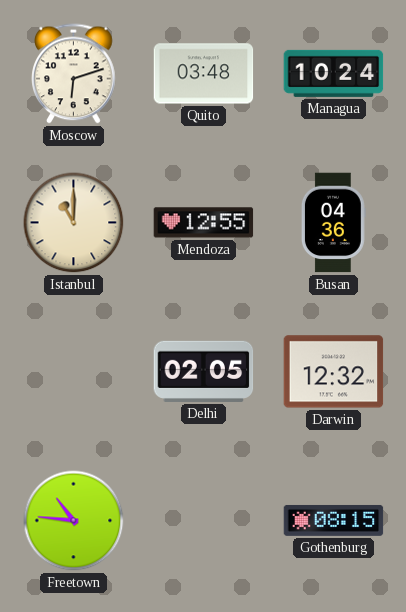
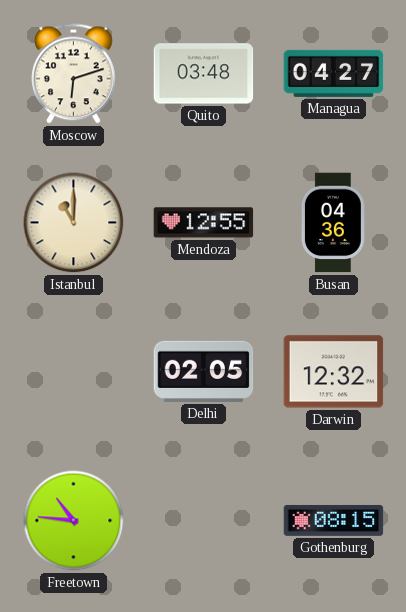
Managua: 10:24 -> 04:27 (334, 73)
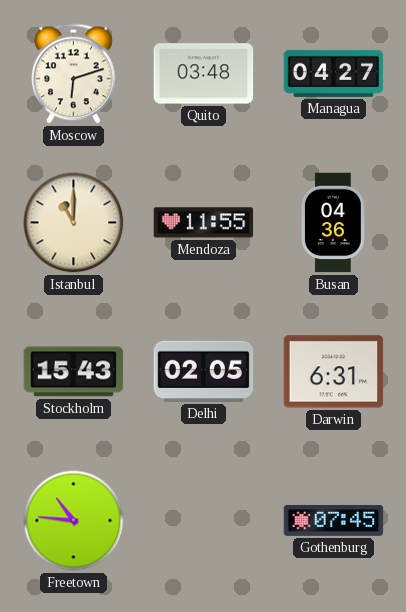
Mendoza: 12:55 -> 11:55 (204, 223)
Stockholm: none -> 15:43 (74, 372)
Darwin: 12:32 -> 6:31 (334, 372)
Gothenburg: 08:15 -> 07:45 (334, 520)
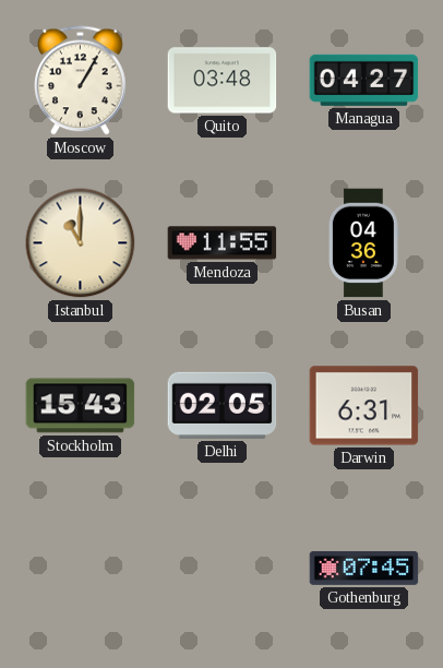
Moscow: 6:12 -> 1:05 (81, 81)
Freetown: 10:46 -> none (74, 521)
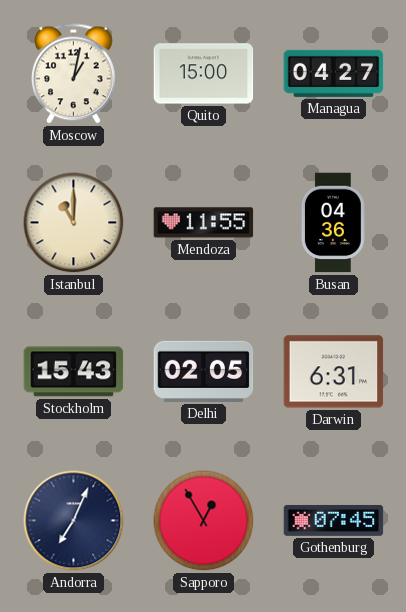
Moscow: 1:05 -> 1:02 (74, 74)
Quito: 03:48 -> 15:00 (204, 74)
Andorra: none -> 7:04 (74, 521)
Sapporo: none -> 12:55 (204, 521)
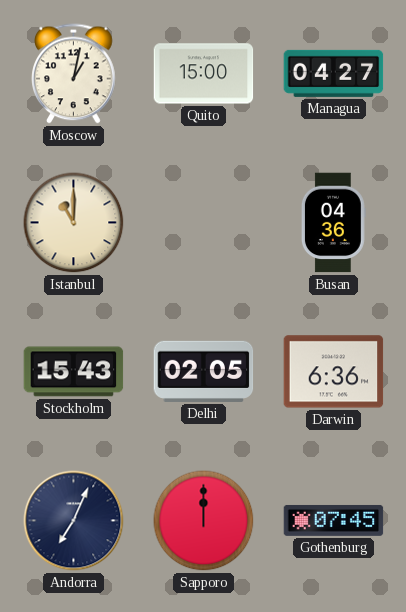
Mendoza: 11:55 -> none (204, 223)
Darwin: 6:31 -> 6:36 (334, 372)
Sapporo: 12:55 -> 12:00 (204, 521)
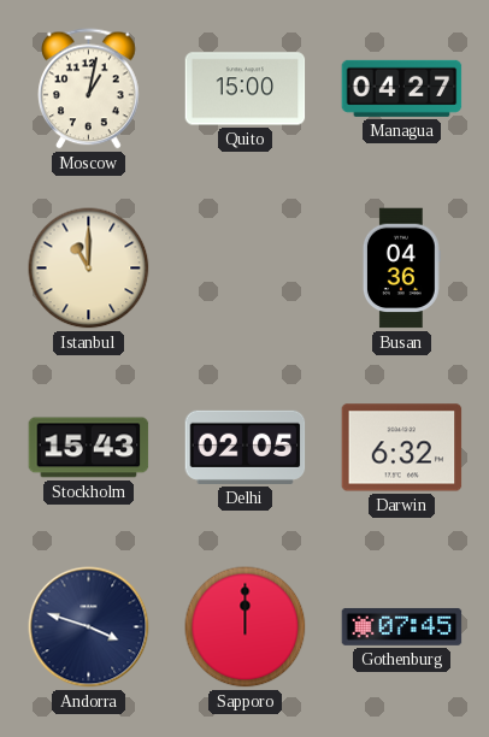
Darwin: 6:36 -> 6:32 (402, 448)
Andorra: 7:04 -> 3:48 (89, 627)
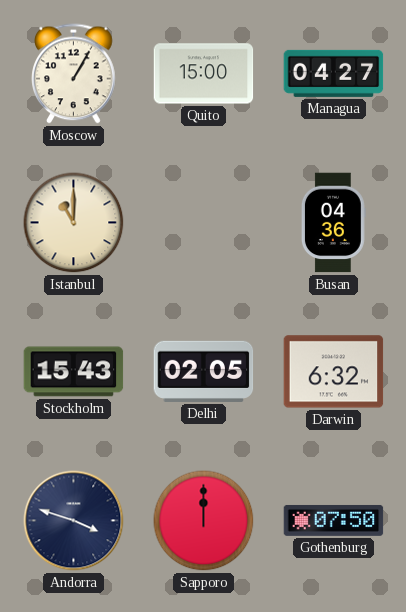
Moscow: 1:02 -> 1:05 (74, 74)
Gothenburg: 07:45 -> 07:50 (334, 520)
